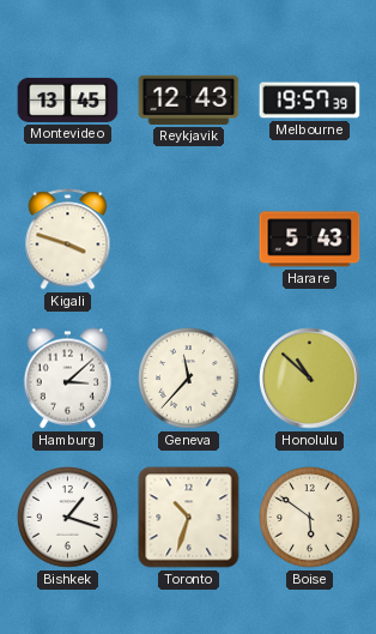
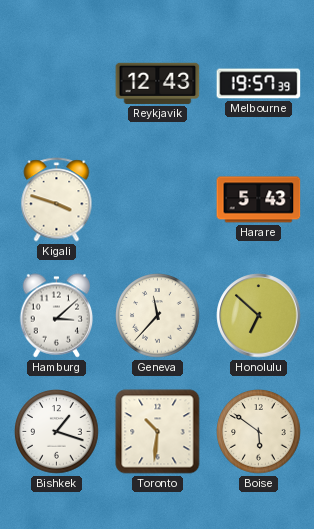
Montevideo: 13:45 -> none (68, 99)
Honolulu: 10:52 -> 6:52 (259, 316)
Toronto: 10:33 -> 10:31 (158, 432)
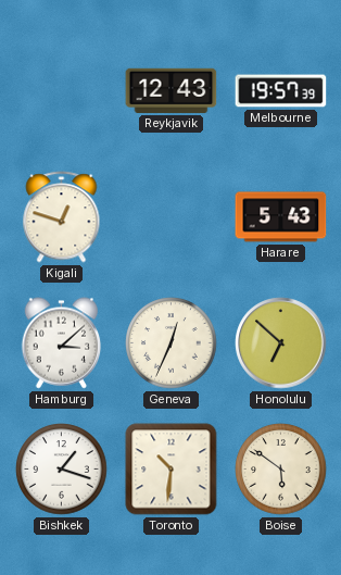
Kigali: 3:48 -> 12:48 (62, 217)
Geneva: 11:37 -> 12:34 (172, 343)
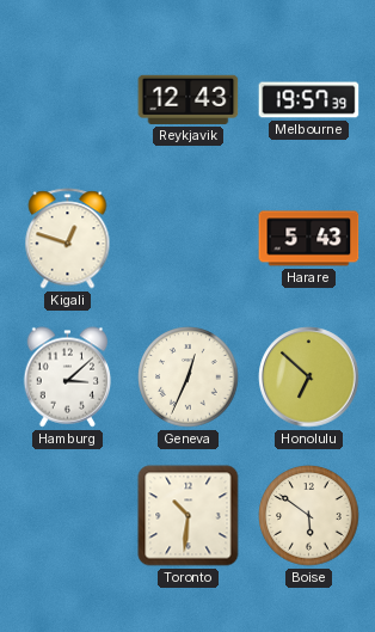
Bishkek: 1:18 -> none (62, 470)
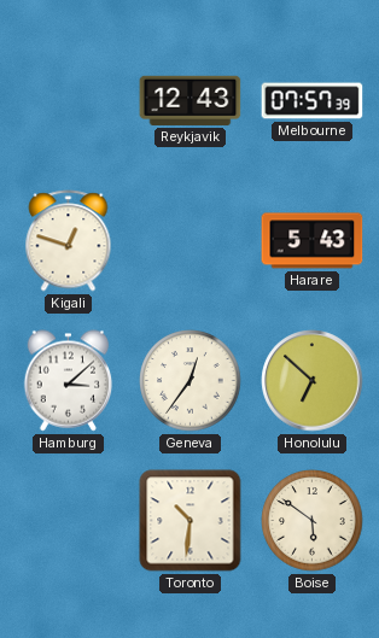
Melbourne: 19:57 -> 07:57 (313, 101)
Geneva: 12:34 -> 12:36 (191, 381)
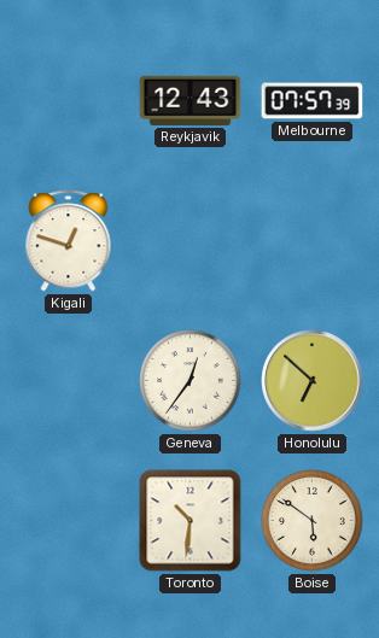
Harare: 5:43 -> none (313, 241)
Hamburg: 3:08 -> none (69, 381)
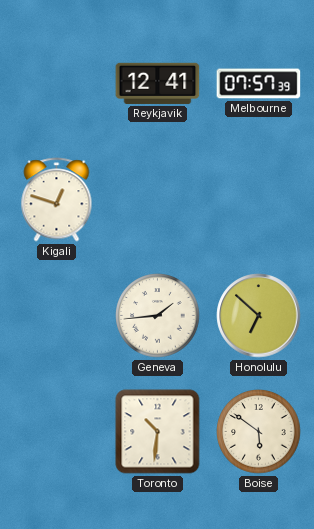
Reykjavik: 12:43 -> 12:41 (158, 83)
Geneva: 12:36 -> 1:44 (158, 316)
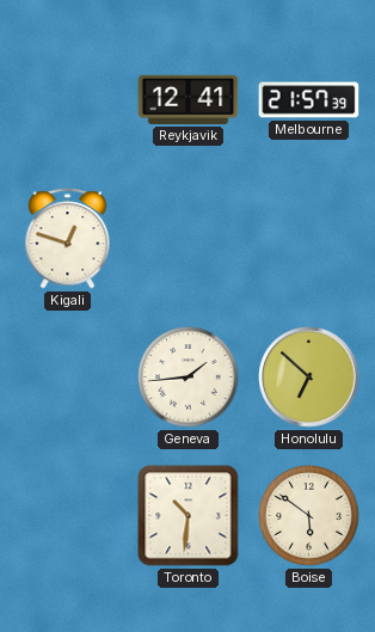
Melbourne: 07:57 -> 21:57 (309, 100)
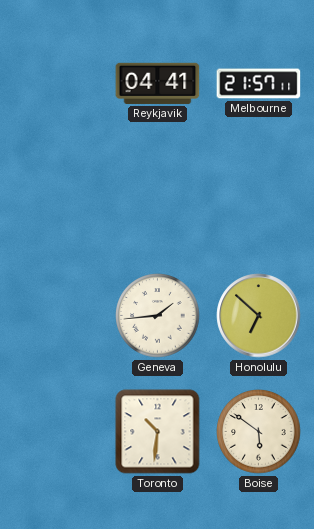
Reykjavik: 12:41 -> 04:41 (158, 83)
Melbourne: 21:57:39 -> 21:57:11 (259, 84)
Kigali: 12:48 -> none (68, 239)
